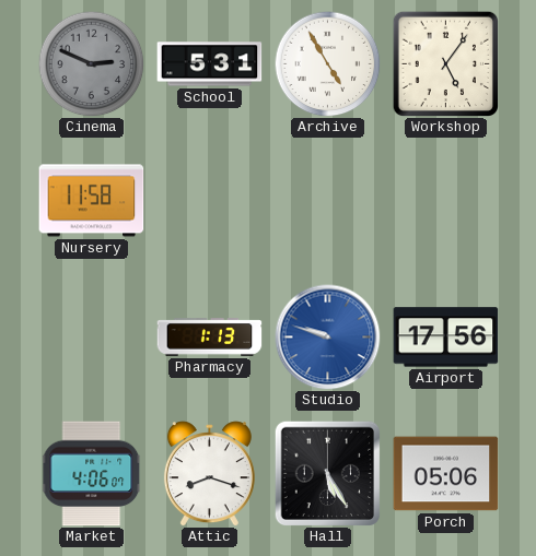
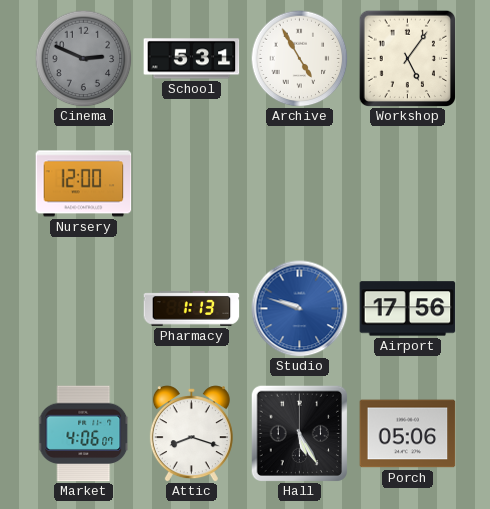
Nursery: 11:58 -> 12:00 (84, 184)
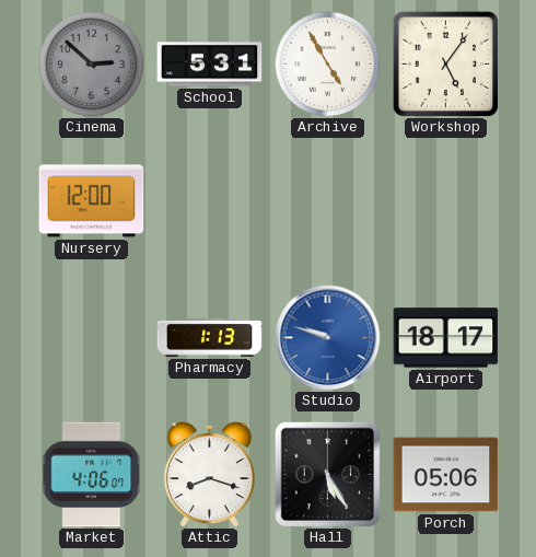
Cinema: 2:49 -> 2:52 (91, 63)
Airport: 17:56 -> 18:17 (446, 338)
